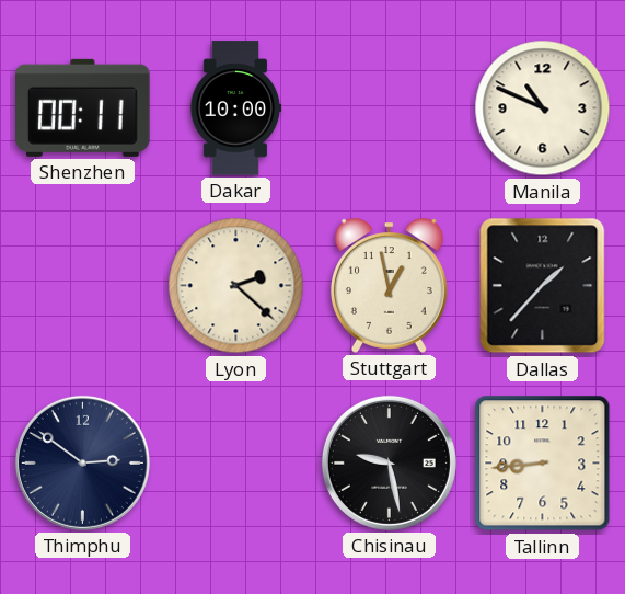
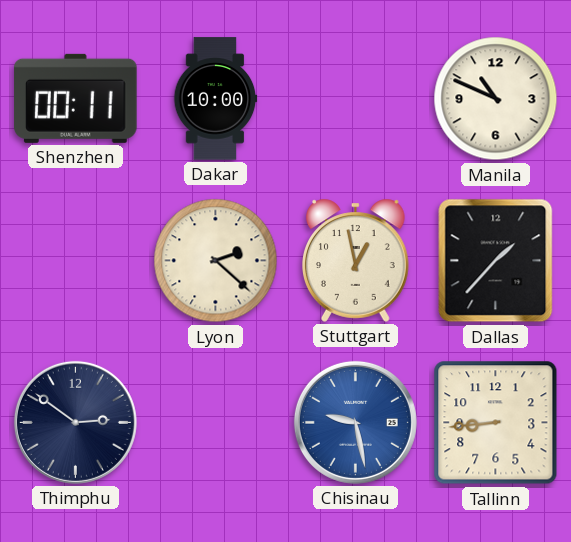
Chisinau dial: black -> blue (355, 422)
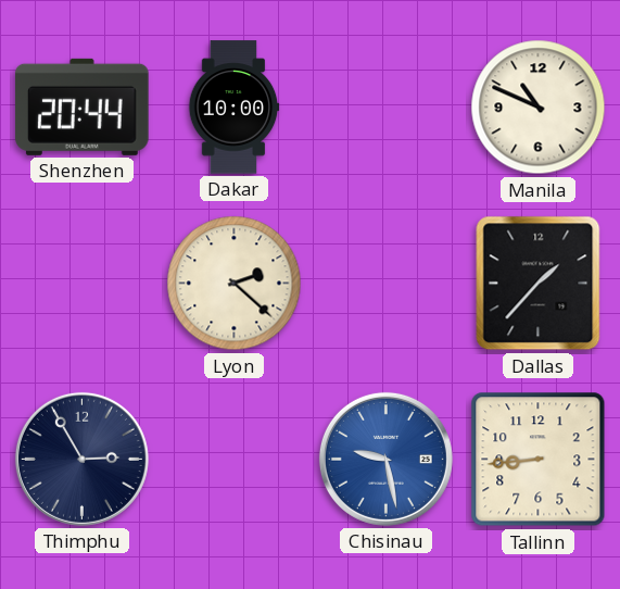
Shenzhen: 00:11 -> 20:44 (83, 106)
Stuttgart: 12:58 -> none (356, 260)
Thimphu: 2:51 -> 2:55 (81, 459)
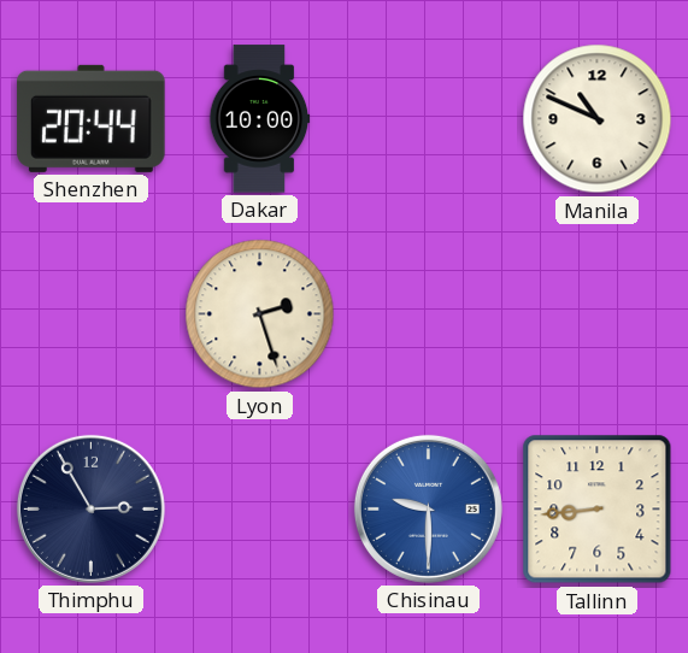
Lyon: 2:22 -> 2:27 (260, 314)
Dallas: 1:37 -> none (539, 284)
Chisinau: 9:28 -> 9:30 (428, 508)
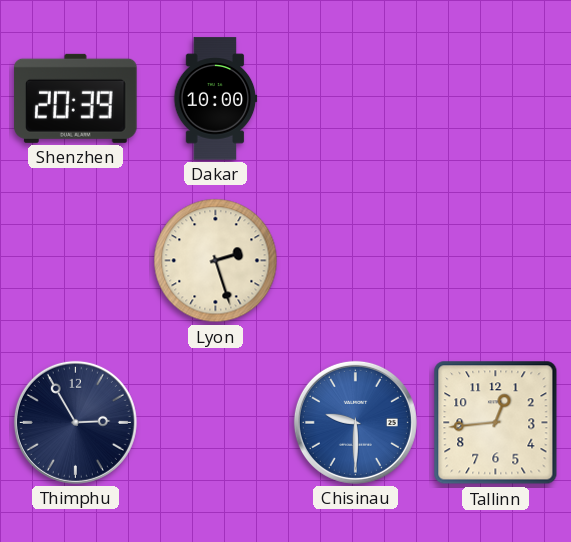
Shenzhen: 20:44 -> 20:39 (76, 98)
Manila: 10:49 -> none (598, 119)
Tallinn: 8:44 -> 12:44 (496, 423)
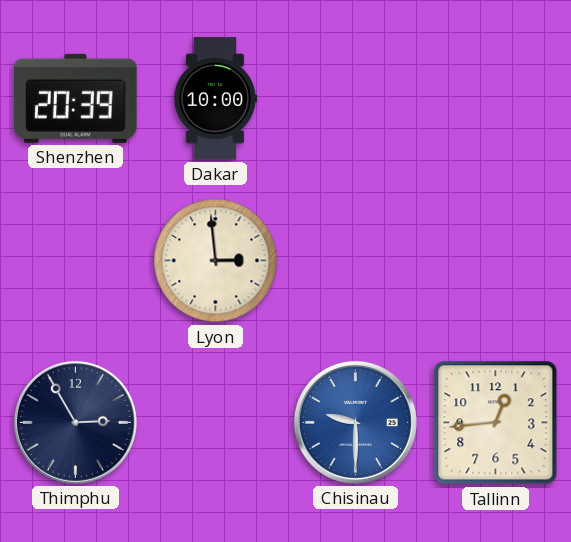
Lyon: 2:27 -> 2:59 (216, 261)
